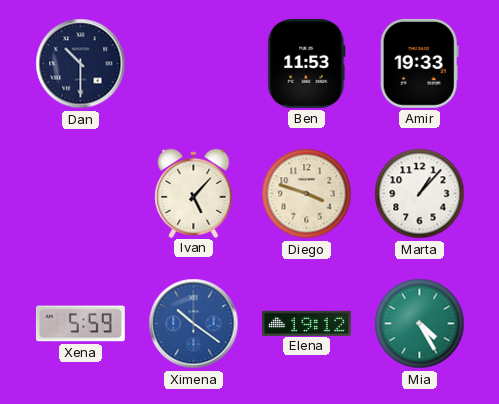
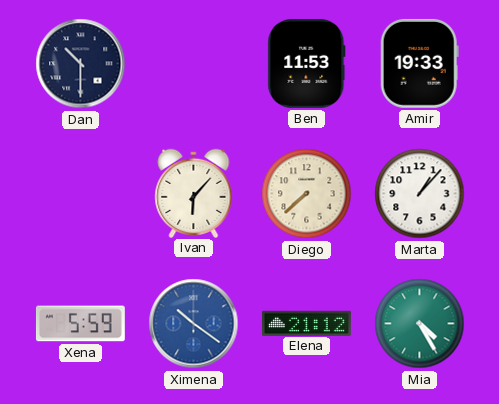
Ivan: 5:07 -> 6:07 (194, 193)
Diego: 3:48 -> 7:38 (307, 194)
Elena: 19:12 -> 21:12 (307, 323)
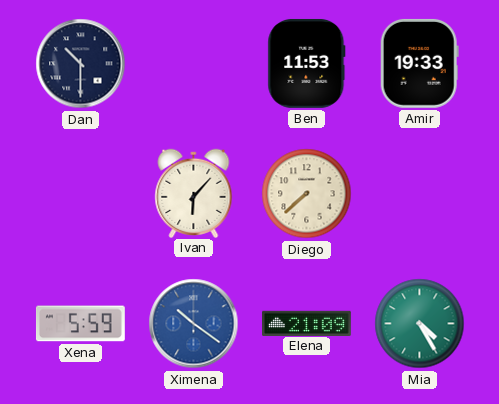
Marta: 1:07 -> none (420, 194)
Elena: 21:12 -> 21:09 (307, 323)
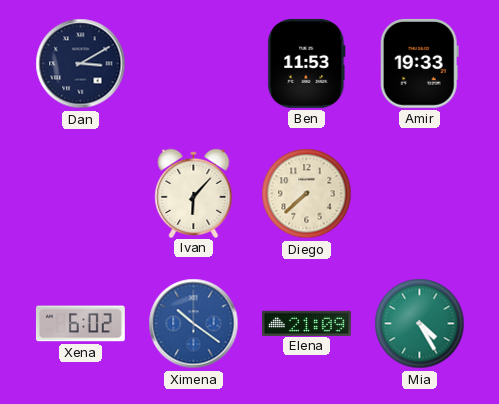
Dan: 10:30 -> 3:10 (81, 64)
Xena: 5:59 -> 6:02 (80, 324)
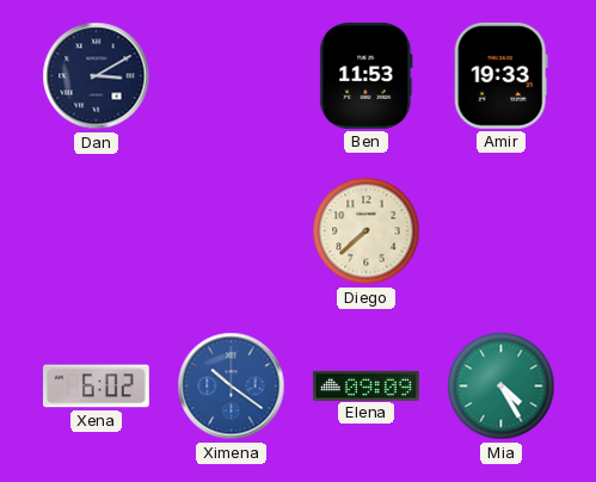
Ivan: 6:07 -> none (194, 193)
Elena: 21:09 -> 09:09 (367, 385)
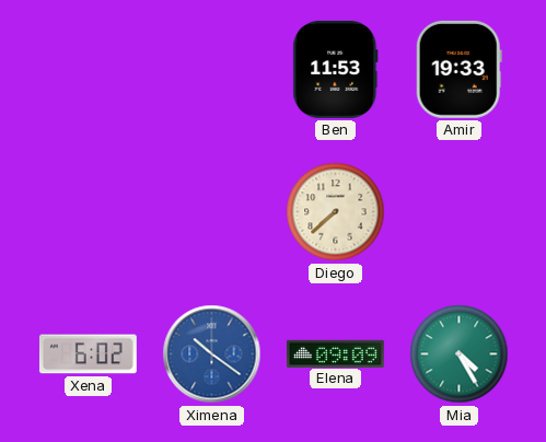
Dan: 3:10 -> none (97, 76)
